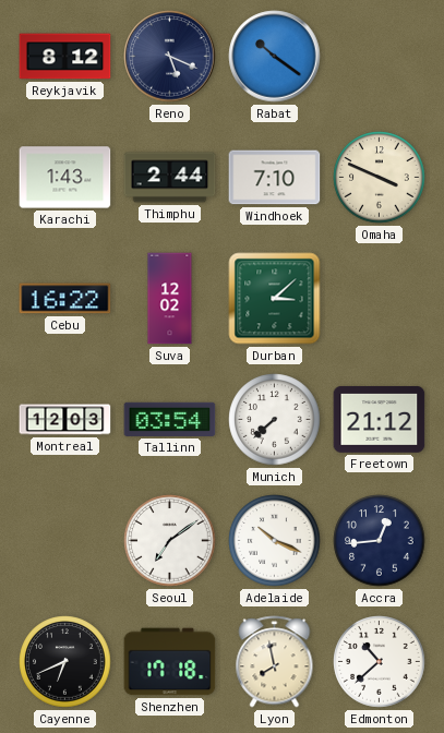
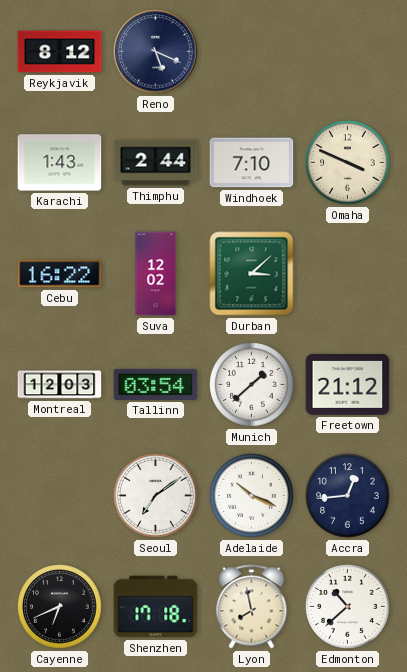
Rabat: 10:21 -> none (275, 57)
Munich: 7:38 -> 1:38 (252, 385)
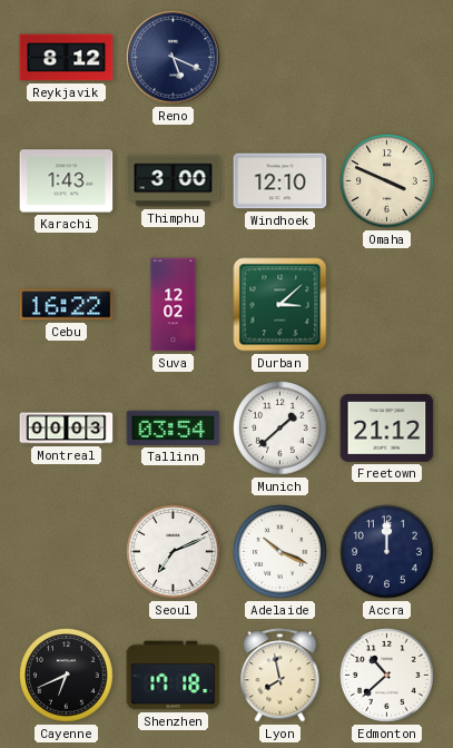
Thimphu: 2:44 -> 3:00 (174, 181)
Windhoek: 7:10 -> 12:10 (280, 181)
Montreal: 12:03 -> 00:03 (67, 429)
Seoul: 7:09 -> 7:11 (174, 552)
Accra: 12:44 -> 12:00 (387, 552)
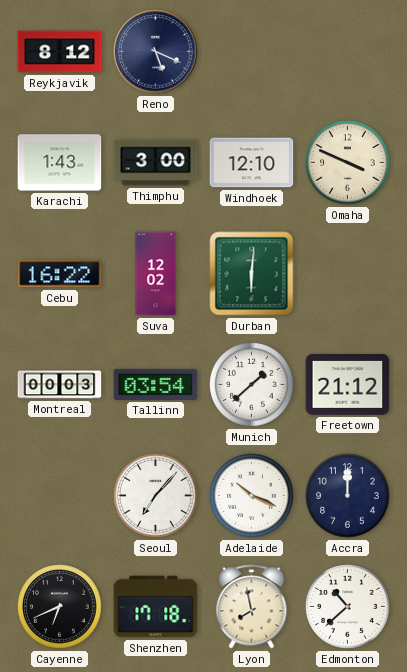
Durban: 3:08 -> 6:01 (252, 274)
Seoul: 7:11 -> 7:07 (156, 496)
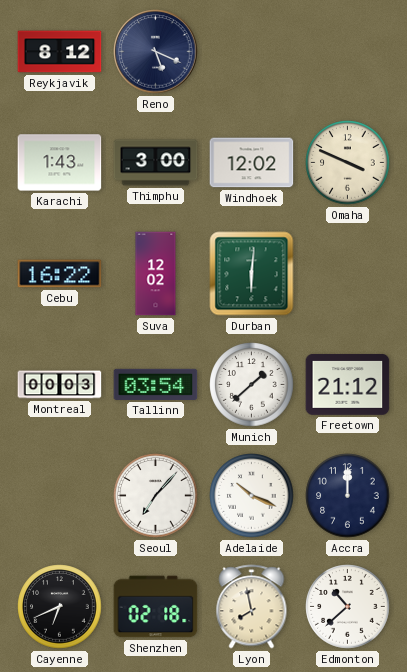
Windhoek: 12:10 -> 12:02 (252, 163)
Shenzhen: 17:18 -> 02:18 (156, 607)
